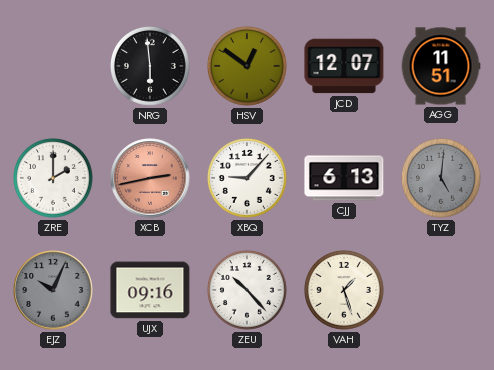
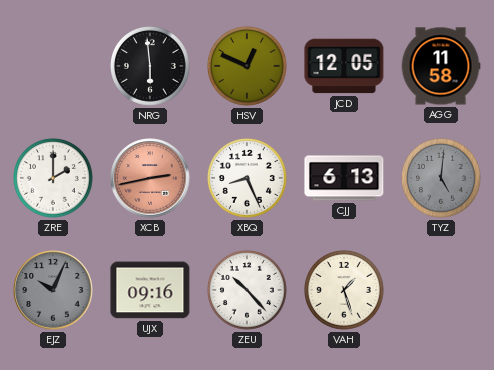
HSV: 12:51 -> 12:49 (248, 67)
JCD: 12:07 -> 12:05 (344, 66)
AGG: 11:51 -> 11:58 (441, 66)
XBQ: 9:07 -> 8:26 (248, 179)
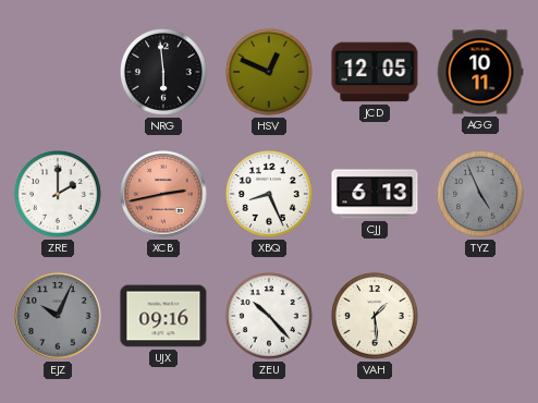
AGG: 11:58 -> 10:11 (480, 72)
TYZ: 5:01 -> 4:56 (481, 195)
VAH: 1:27 -> 1:29 (376, 317)
